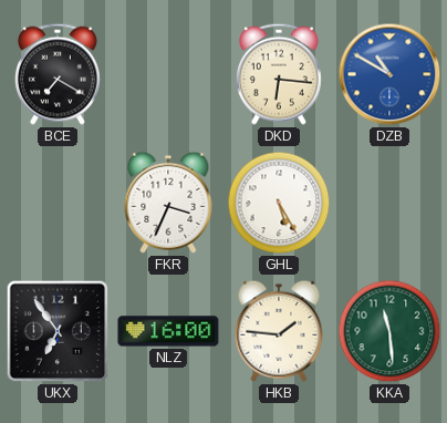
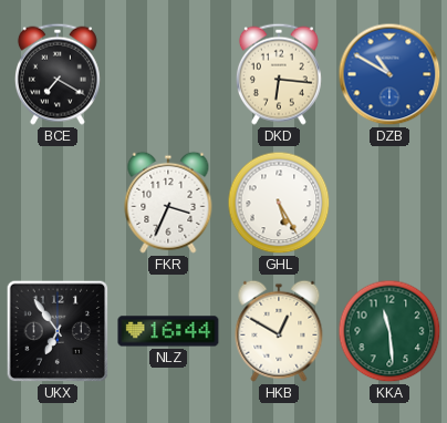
NLZ: 16:00 -> 16:44 (168, 331)
HKB: 1:46 -> 12:50 (279, 331)
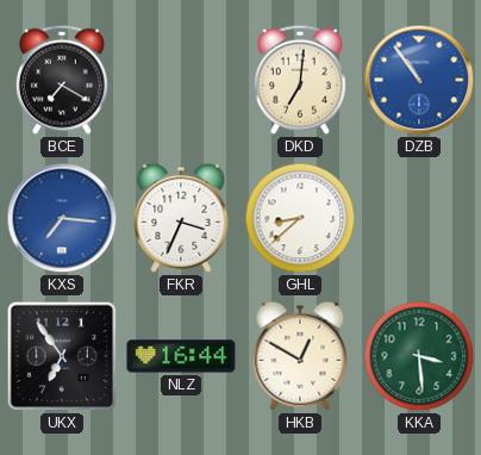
DKD: 6:16 -> 7:01 (300, 80)
DZB: 10:50 -> 10:54 (419, 80)
KXS: none -> 7:16 (62, 218)
GHL: 5:25 -> 8:38 (300, 218)
KKA: 11:29 -> 3:29 (419, 356)
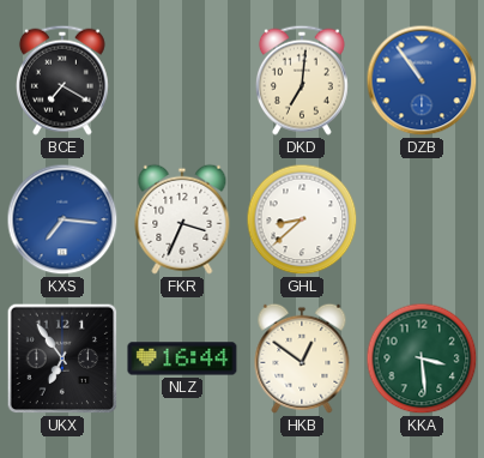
HKB: 12:50 -> 12:51 (302, 358)
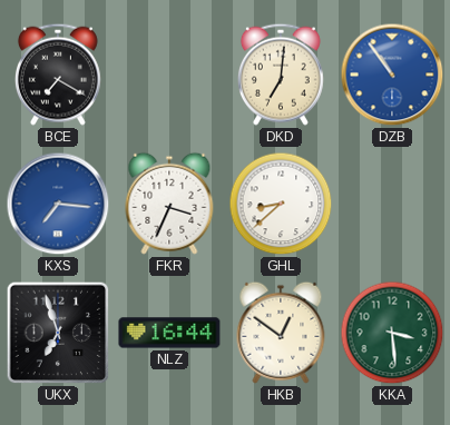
UKX: 6:54 -> 6:57 (58, 333)
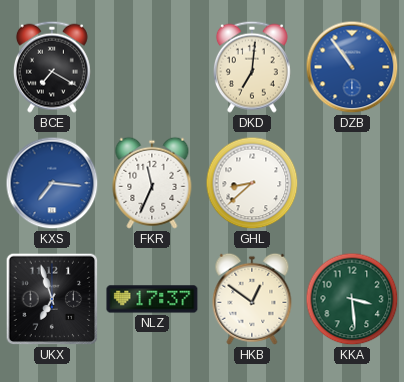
FKR: 3:34 -> 11:34 (152, 183)
NLZ: 16:44 -> 17:37 (152, 299)
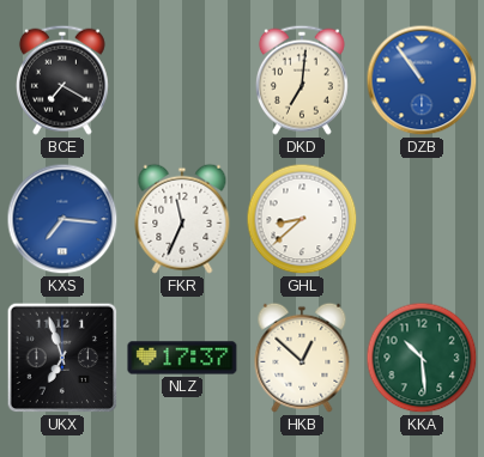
HKB: 12:51 -> 12:52 (302, 358)
KKA: 3:29 -> 10:29 (422, 358)
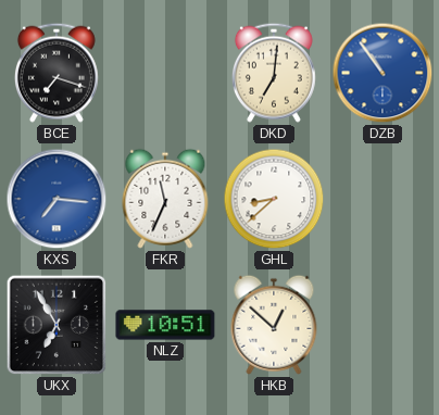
BCE: 7:20 -> 7:18 (57, 73)
UKX: 6:57 -> 6:55 (57, 325)
NLZ: 17:37 -> 10:51 (165, 325)
KKA: 10:29 -> none (422, 358)
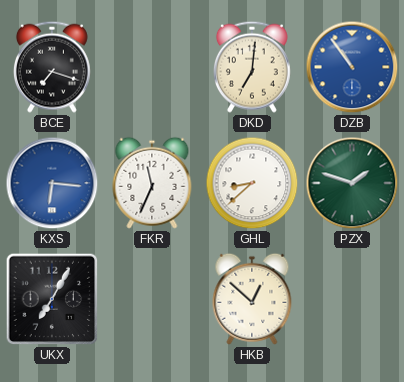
KXS: 7:16 -> 6:16 (52, 183)
PZX: none -> 1:48 (352, 183)
UKX: 6:55 -> 7:05 (52, 299)
NLZ: 10:51 -> none (165, 325)
